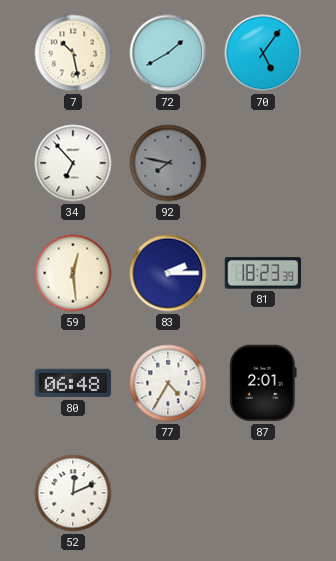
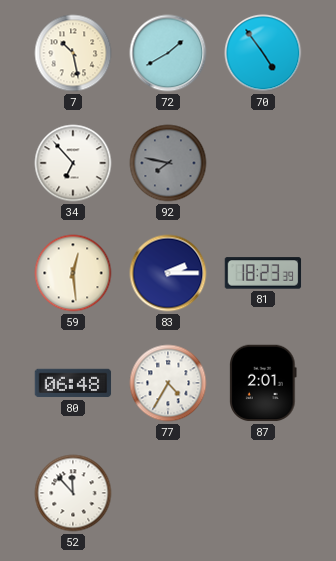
70: 5:06 -> 4:54 (263, 53)
52: 12:11 -> 11:53 (73, 493)
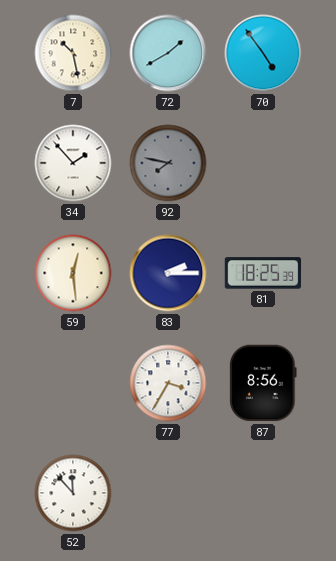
34: 6:53 -> 1:53 (73, 163)
81: 18:23 -> 18:25 (263, 273)
80: 06:48 -> none (73, 383)
77: 4:35 -> 3:35 (168, 383)
87: 2:01 -> 8:56 (263, 383)
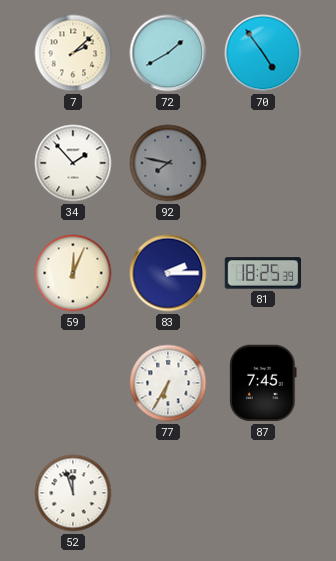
7: 10:28 -> 2:08 (73, 53)
59: 12:29 -> 12:04 (73, 273)
77: 3:35 -> 6:35 (168, 383)
87: 8:56 -> 7:45 (263, 383)
52: 11:53 -> 11:57 (73, 493)
